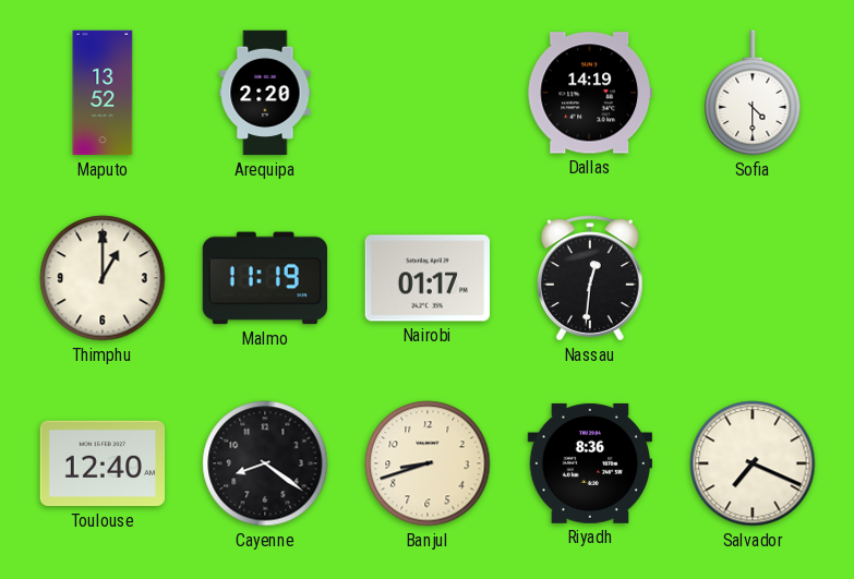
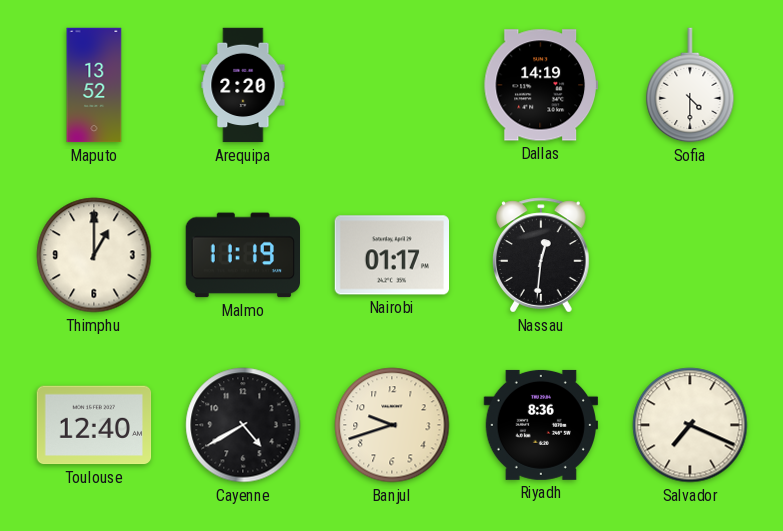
Cayenne: 8:21 -> 4:40 (243, 425)
Banjul: 8:42 -> 9:42 (392, 425)
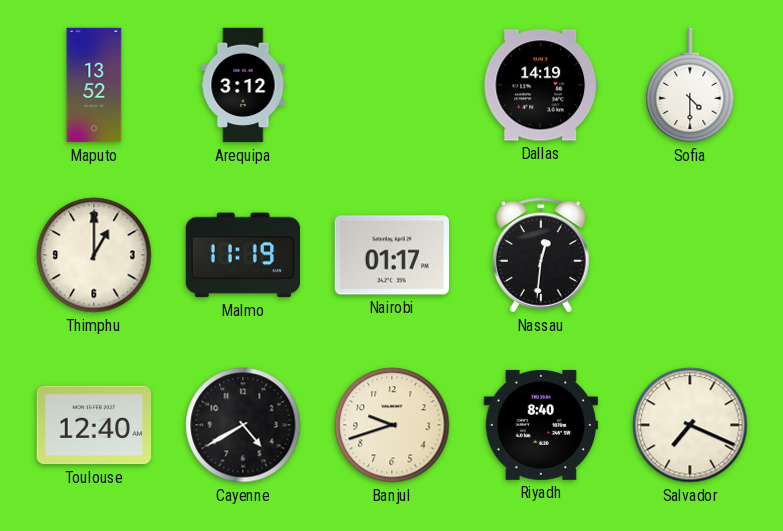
Arequipa: 2:20 -> 3:12 (243, 85)
Riyadh: 8:36 -> 8:40 (540, 425)
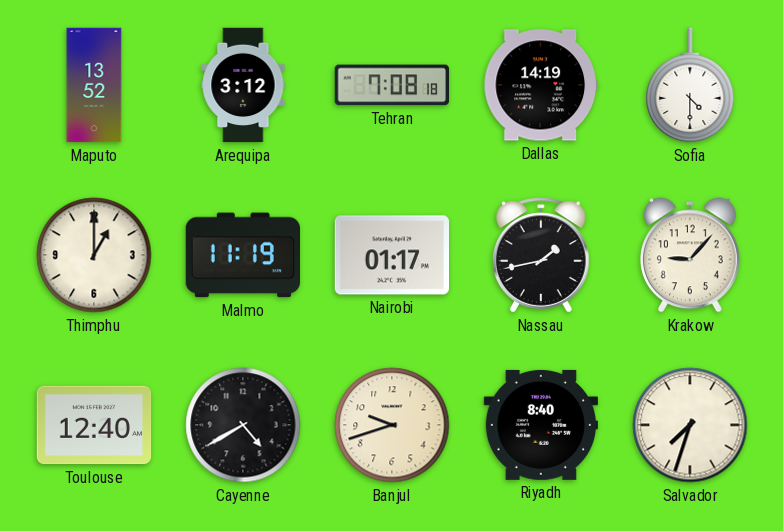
Tehran: none -> 7:08 (391, 85)
Nassau: 12:31 -> 1:43 (542, 255)
Krakow: none -> 9:07 (690, 255)
Salvador: 7:19 -> 7:33 (690, 425)
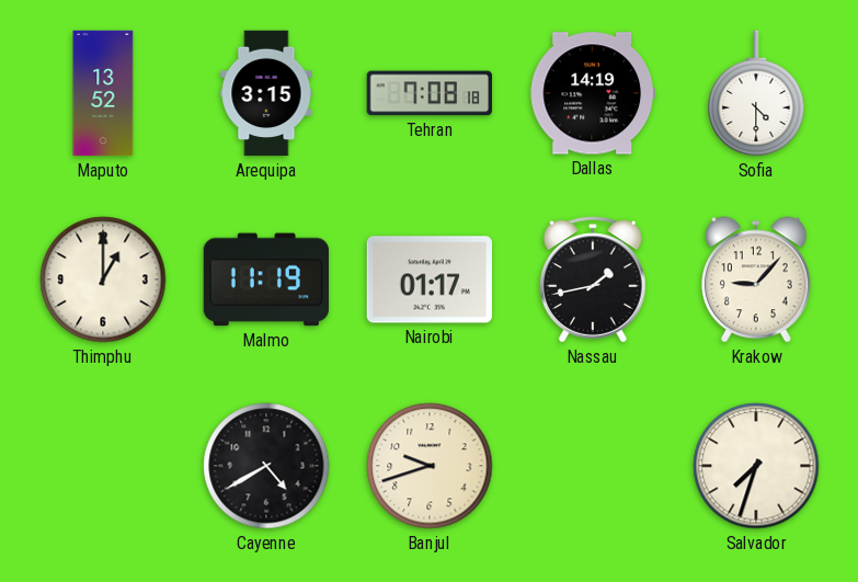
Arequipa: 3:12 -> 3:15 (266, 93)
Toulouse: 12:40 -> none (94, 425)
Riyadh: 8:40 -> none (540, 425)
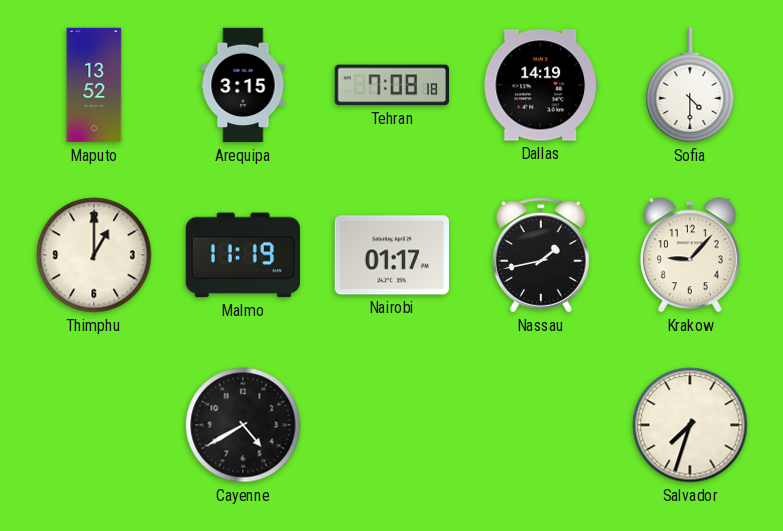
Banjul: 9:42 -> none (430, 466)
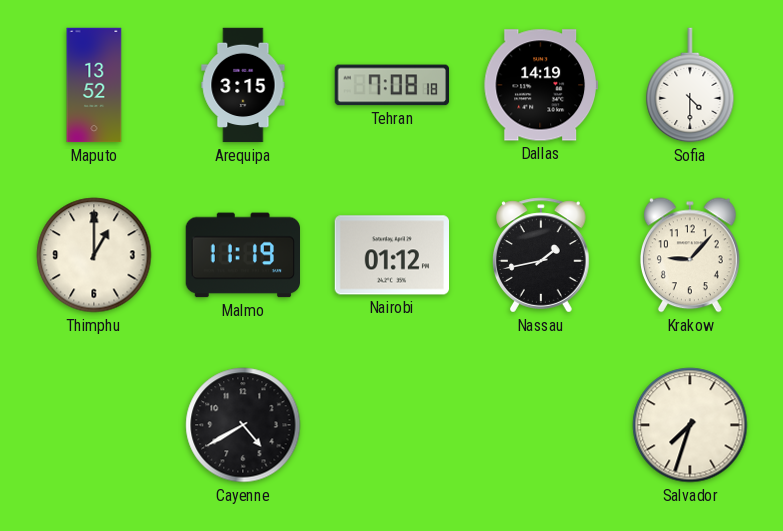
Nairobi: 01:17 -> 01:12 (391, 255)
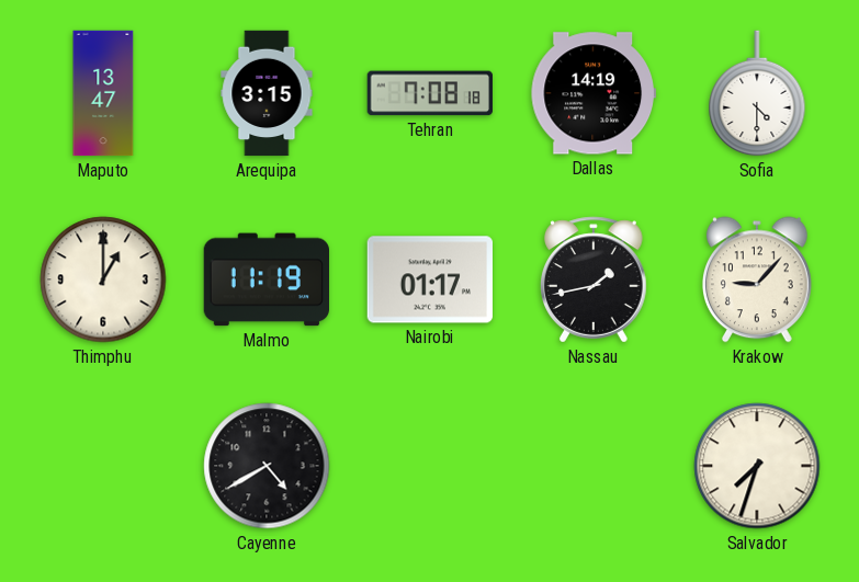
Maputo: 13:52 -> 13:47 (103, 93)
Nairobi: 01:12 -> 01:17 (429, 279)
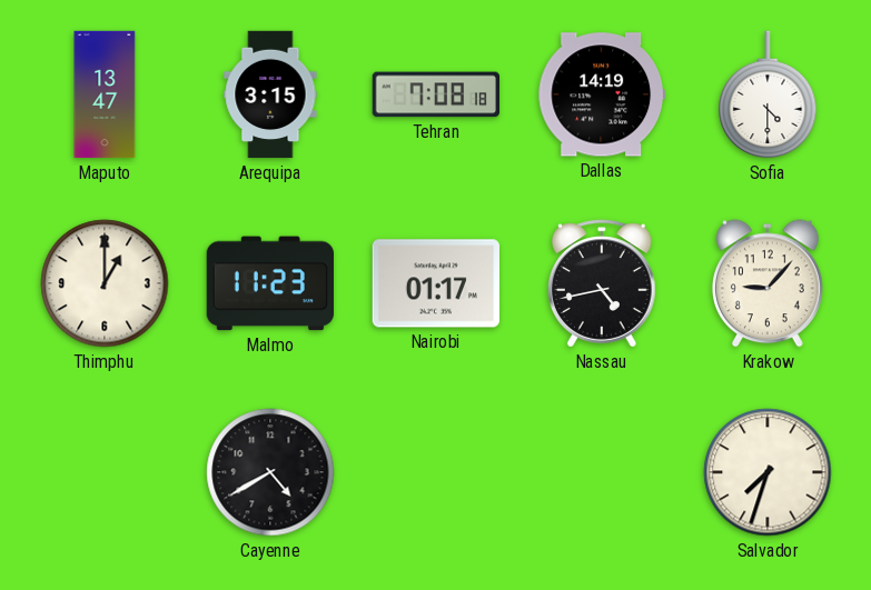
Malmo: 11:19 -> 11:23 (269, 283)
Nassau: 1:43 -> 4:43 (603, 283)
